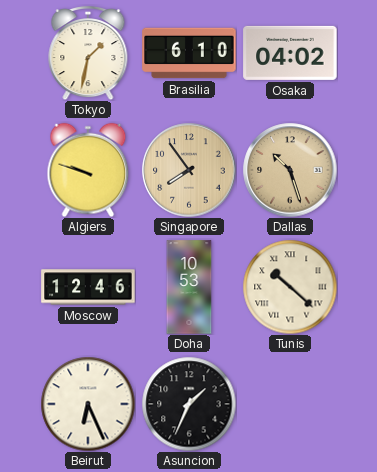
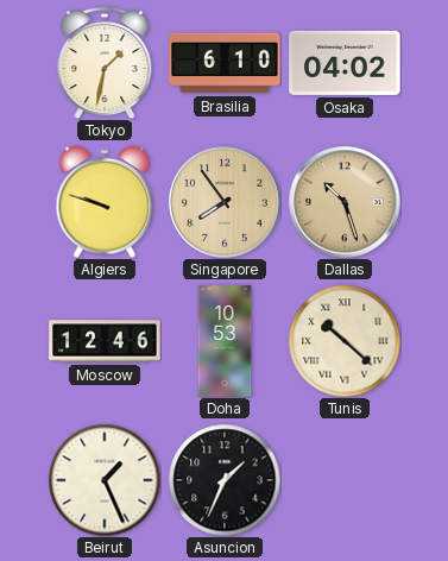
Beirut: 6:26 -> 1:26 (105, 480)
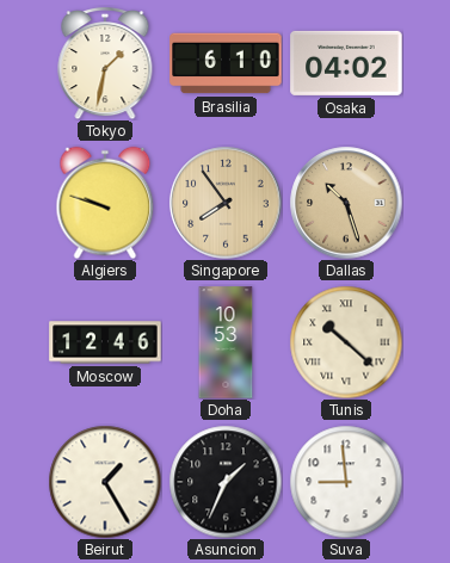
Beirut: 1:26 -> 1:25 (105, 482)
Suva: none -> 8:59 (346, 482)
